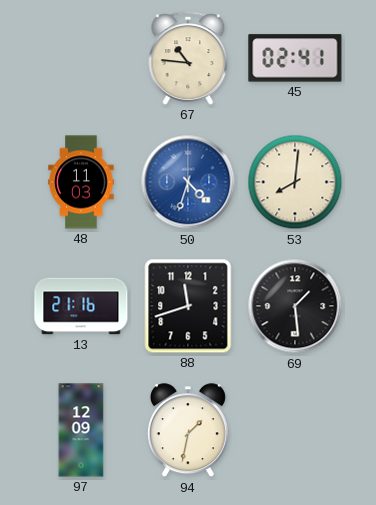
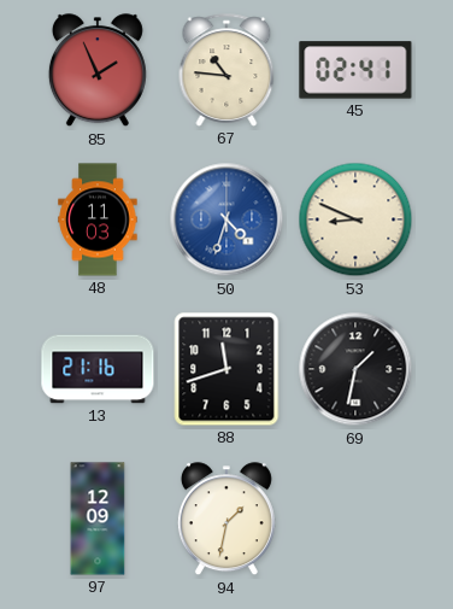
85: none -> 1:56 (98, 71)
53: 8:01 -> 8:49 (355, 219)
69: 1:29 -> 1:32 (355, 369)
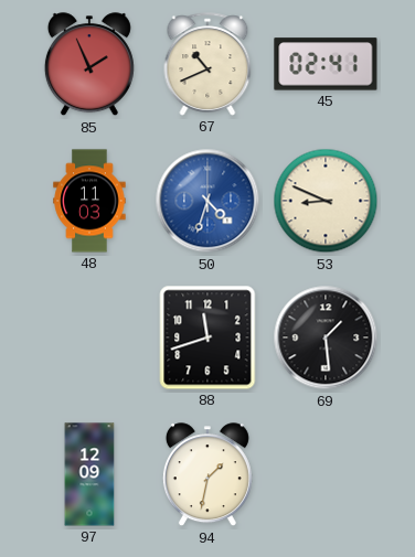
67: 10:46 -> 10:41 (208, 64)
13: 21:16 -> none (98, 369)
69: 1:32 -> 1:29 (326, 338)
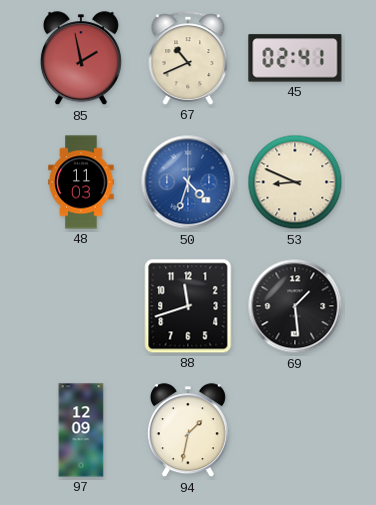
85: 1:56 -> 1:58 (81, 59)
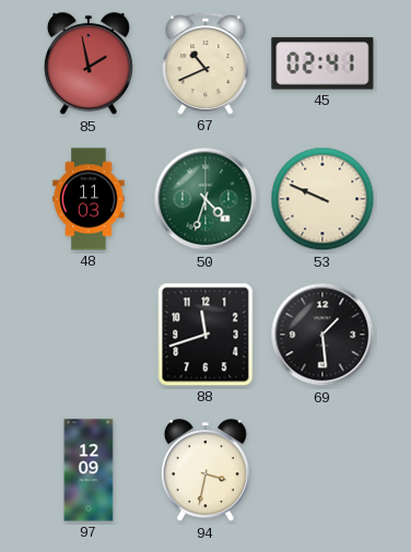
50 dial: blue -> green (205, 199)
53: 8:49 -> 9:49 (322, 199)
94: 1:32 -> 3:32 (205, 471)
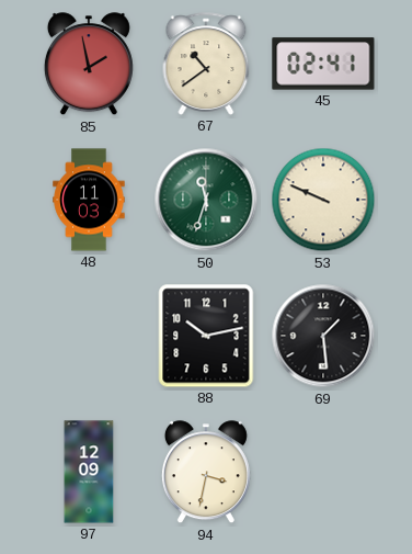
67: 10:41 -> 10:39 (206, 64)
50: 4:33 -> 11:33 (206, 200)
88: 11:42 -> 10:13 (206, 336)
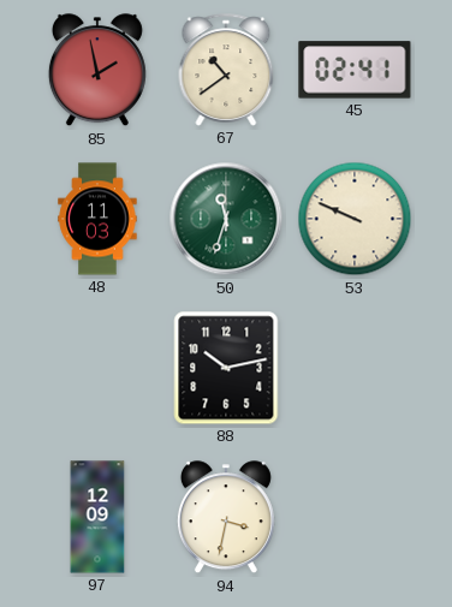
69: 1:29 -> none (323, 336)
